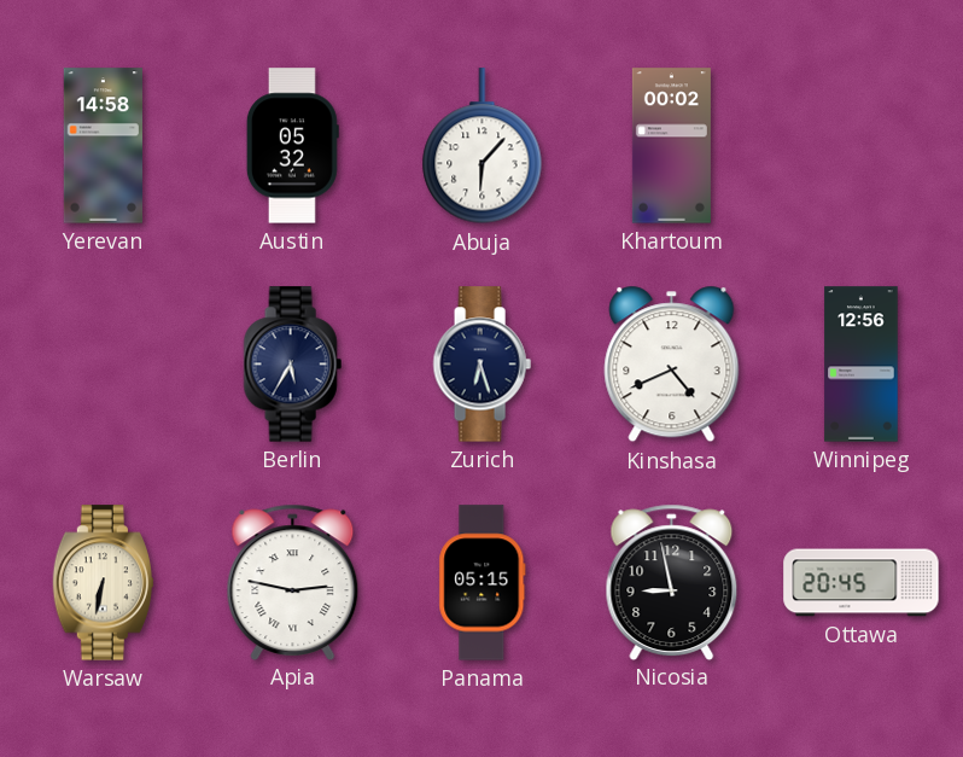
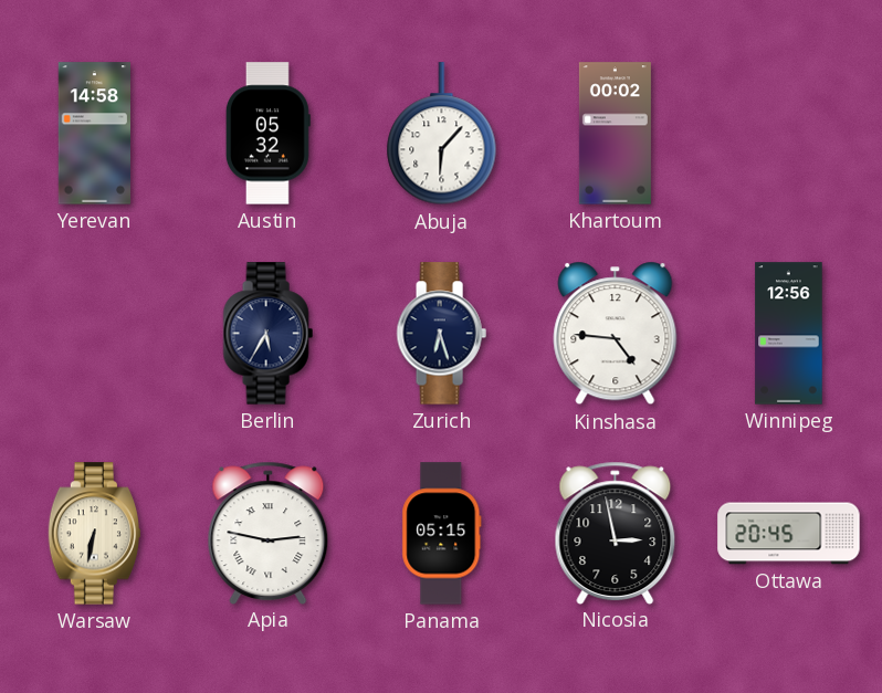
Kinshasa: 4:41 -> 4:46 (616, 334)
Nicosia: 8:58 -> 2:58 (616, 533)
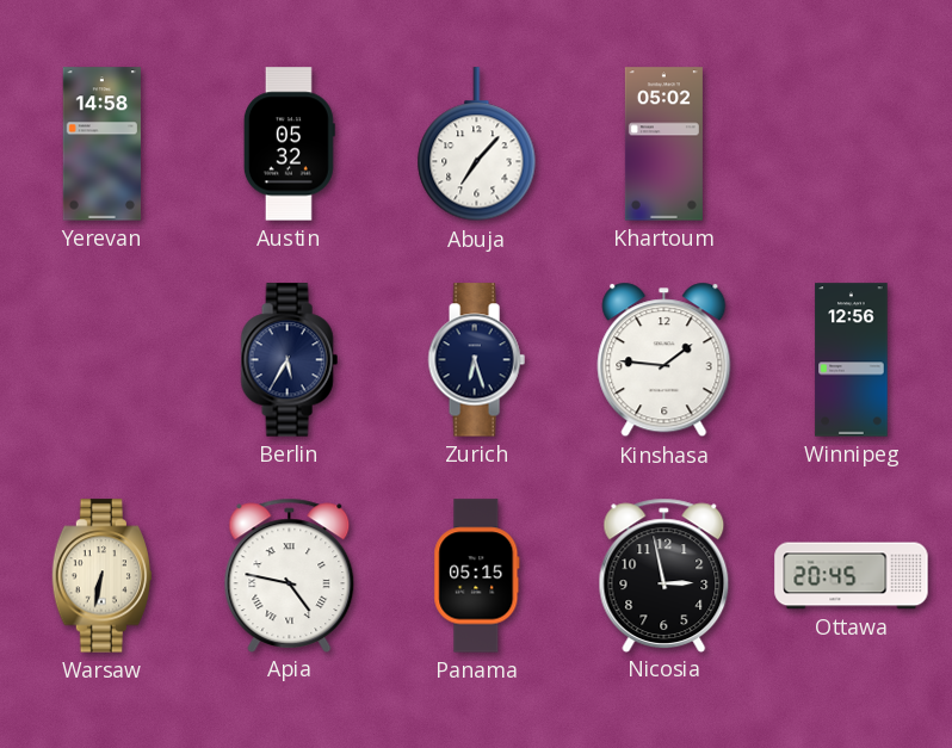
Abuja: 6:07 -> 7:07 (477, 144)
Khartoum: 00:02 -> 05:02 (663, 144)
Kinshasa: 4:46 -> 1:46 (664, 360)
Apia: 2:47 -> 4:47 (290, 575)
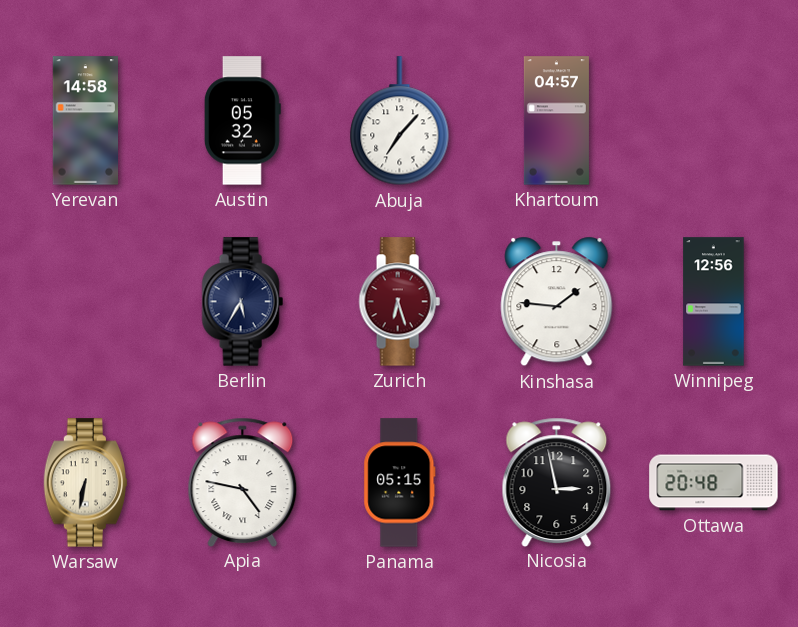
Khartoum: 05:02 -> 04:57 (556, 121)
Zurich dial: navy -> burgundy (399, 302)
Ottawa: 20:45 -> 20:48 (714, 483)
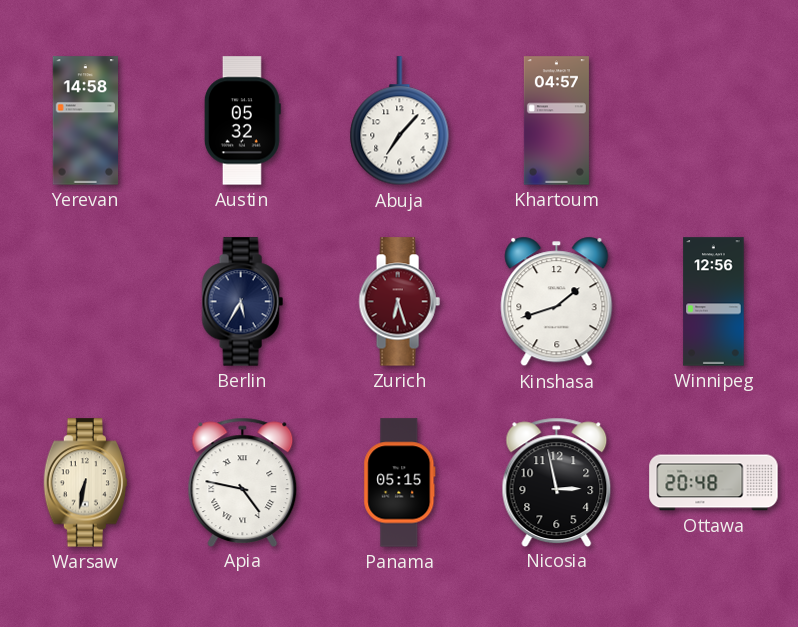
Kinshasa: 1:46 -> 1:42 (557, 302)
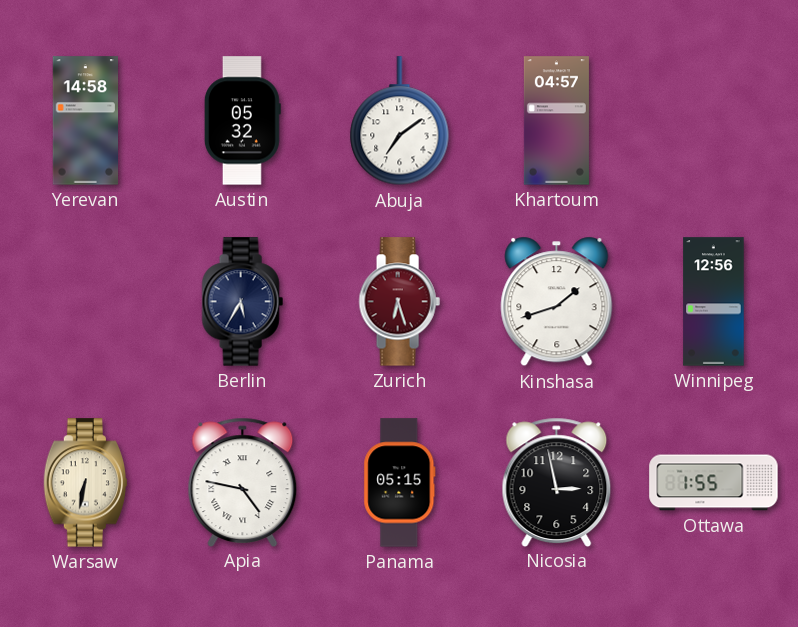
Abuja: 7:07 -> 7:09 (400, 121)
Ottawa: 20:48 -> 1:55 (714, 483)
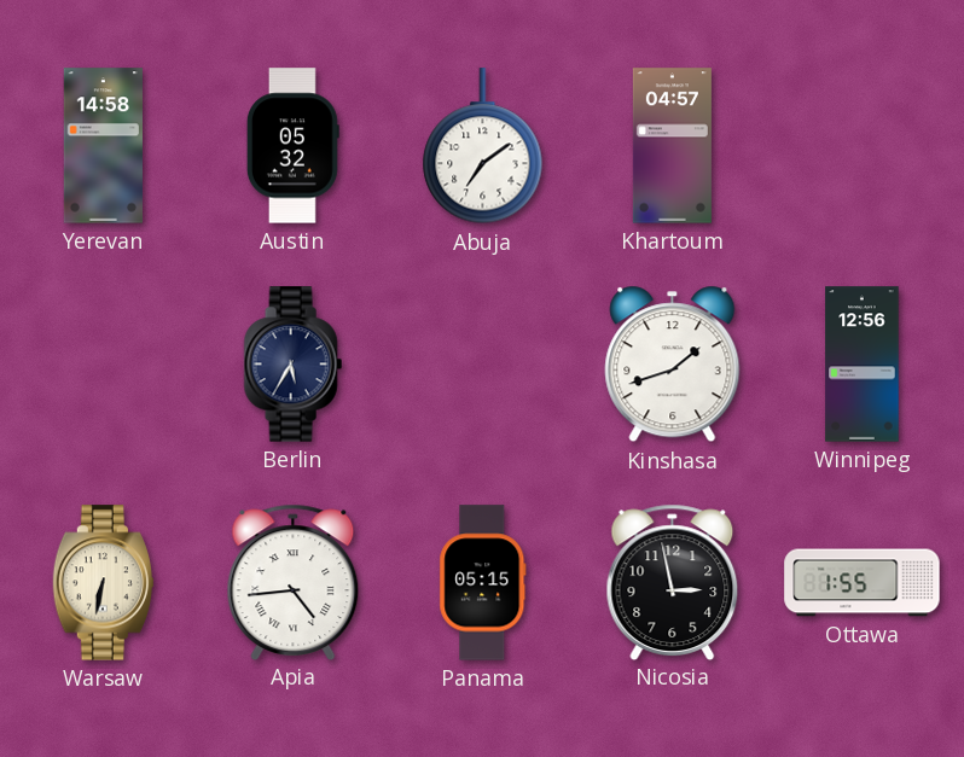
Zurich: 6:27 -> none (399, 302)
Apia: 4:47 -> 4:44 (294, 582)
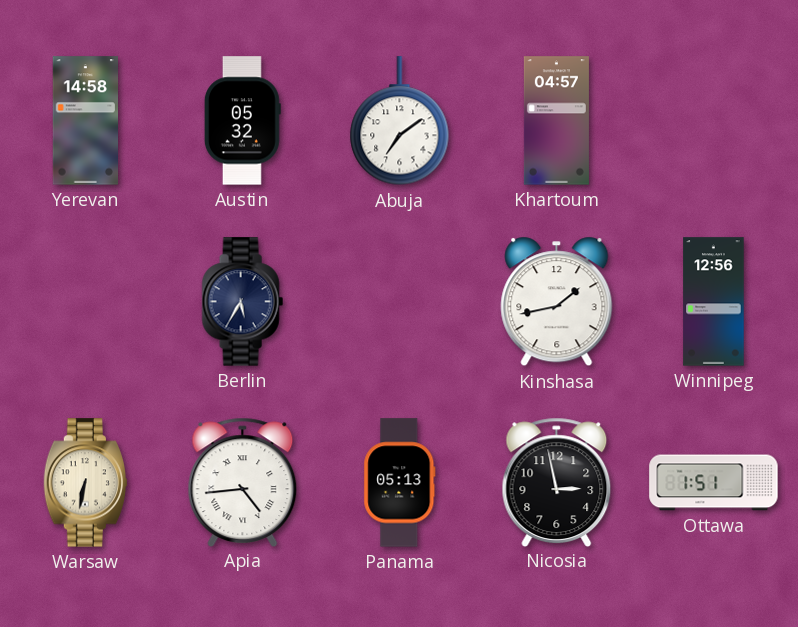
Kinshasa: 1:42 -> 1:43 (557, 302)
Panama: 05:15 -> 05:13 (400, 483)
Ottawa: 1:55 -> 1:51 (714, 483)
